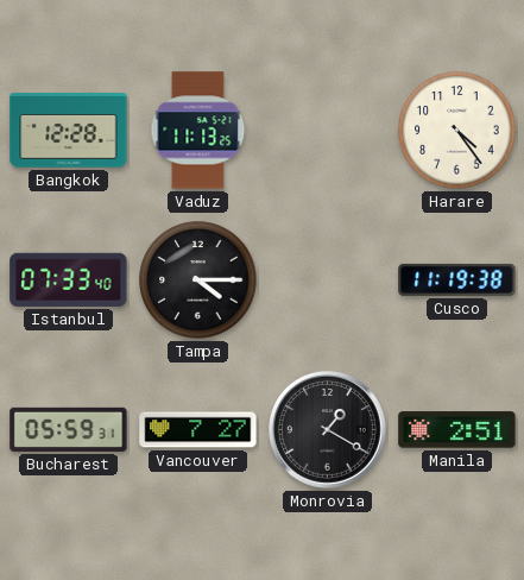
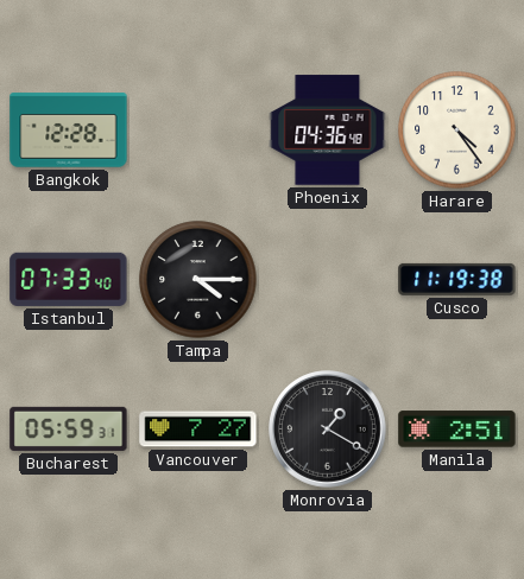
Vaduz: 11:13 -> none (198, 131)
Phoenix: none -> 04:36 (328, 131)
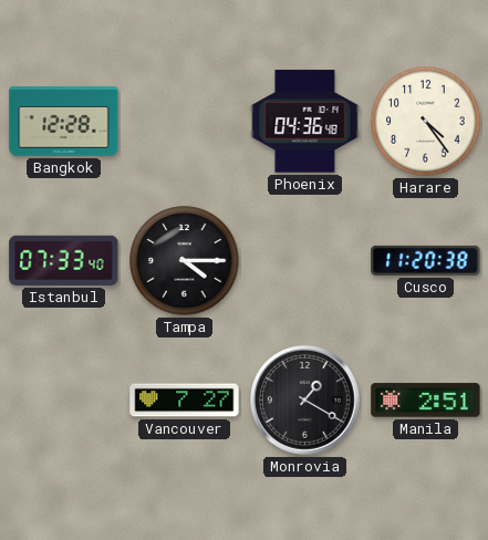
Cusco: 11:19 -> 11:20 (426, 260)
Bucharest: 05:59 -> none (69, 428)
